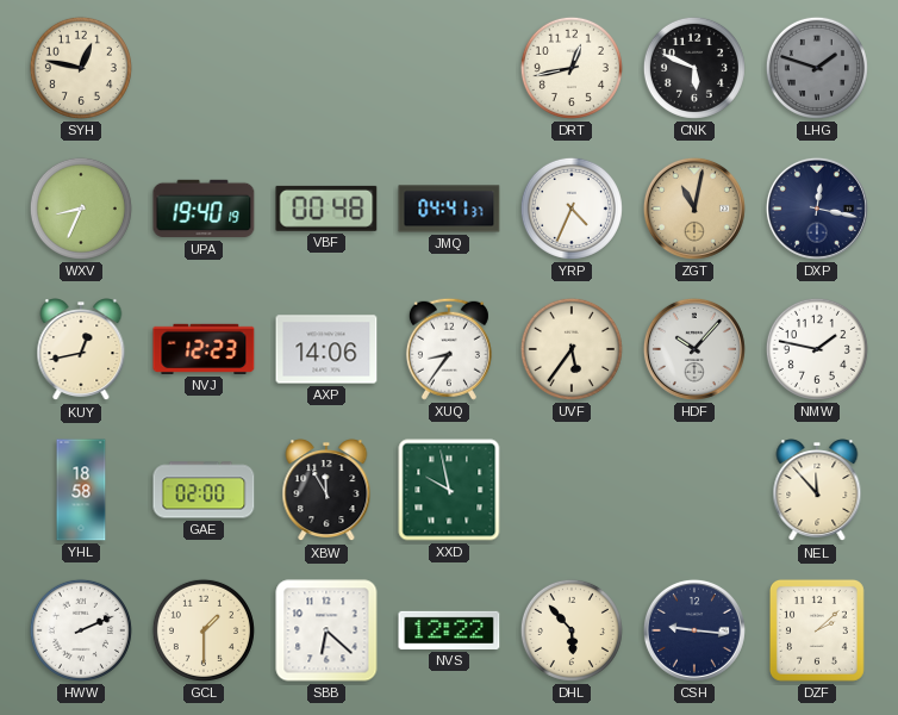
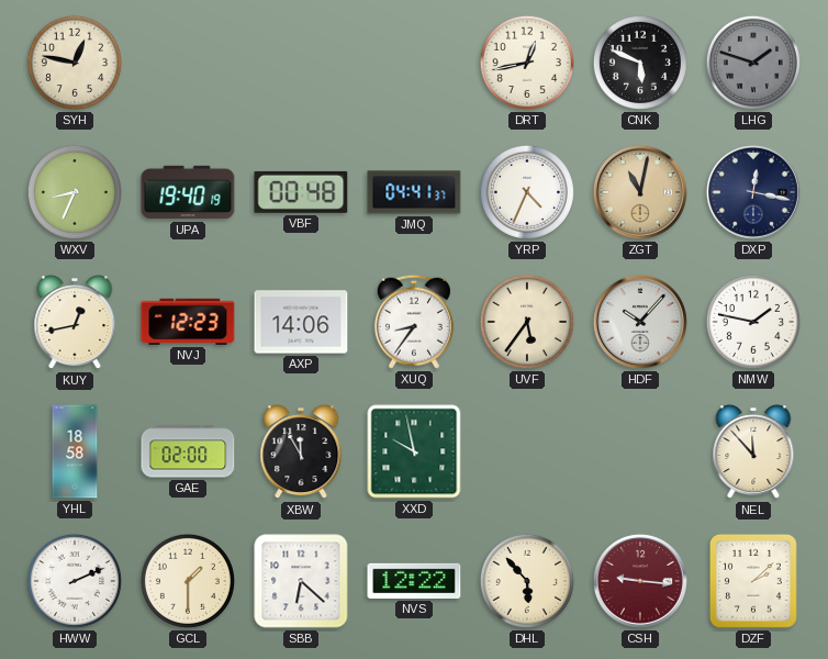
CSH dial: navy -> burgundy (640, 581)
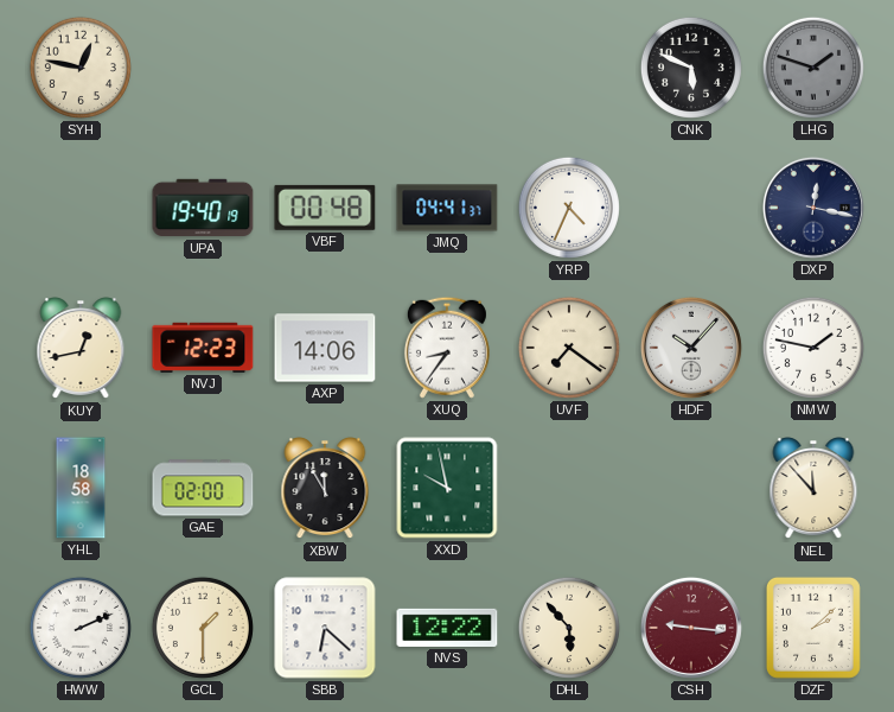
DRT: 12:43 -> none (527, 63)
WXV: 8:34 -> none (75, 192)
ZGT: 11:02 -> none (640, 192)
UVF: 5:36 -> 7:21 (569, 348)
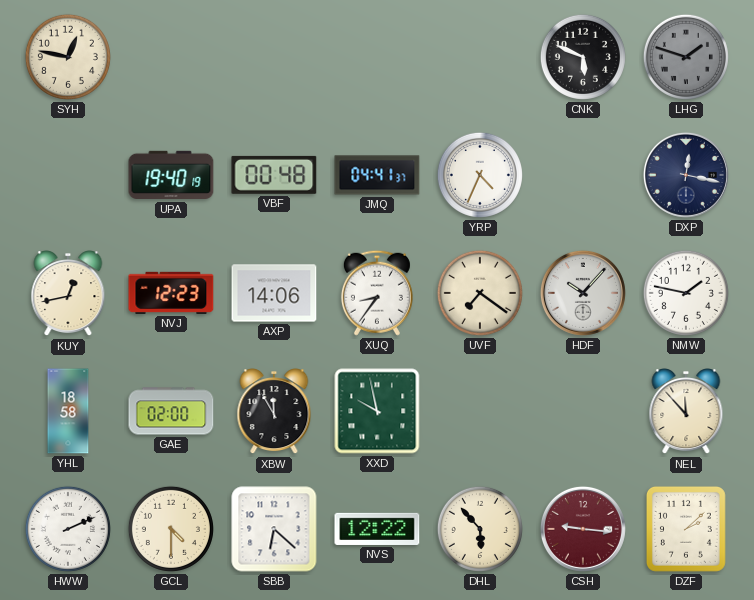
GCL: 1:30 -> 4:30 (171, 529)
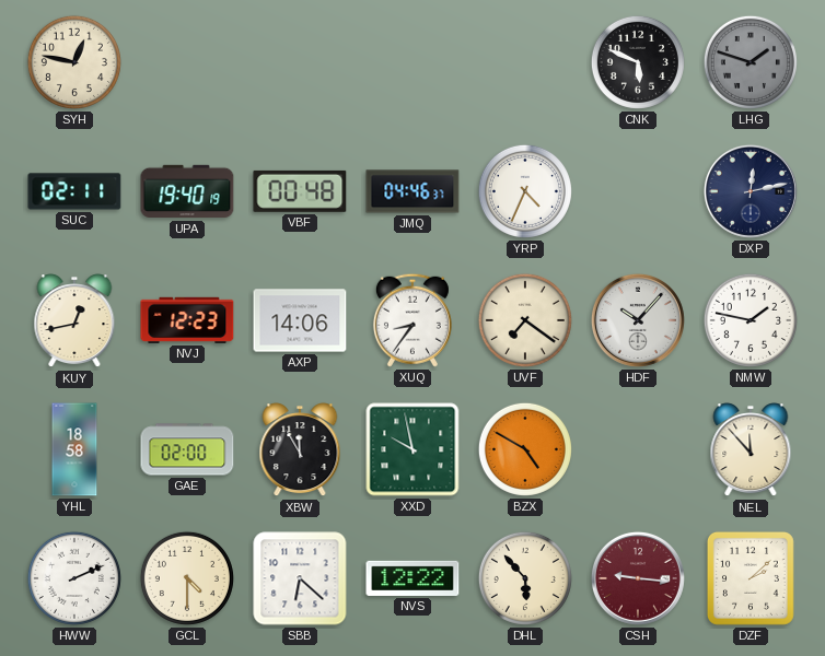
SUC: none -> 02:11 (74, 191)
JMQ: 04:41 -> 04:46 (413, 191)
DXP: 12:17 -> 12:13 (751, 191)
BZX: none -> 4:50 (525, 449)
